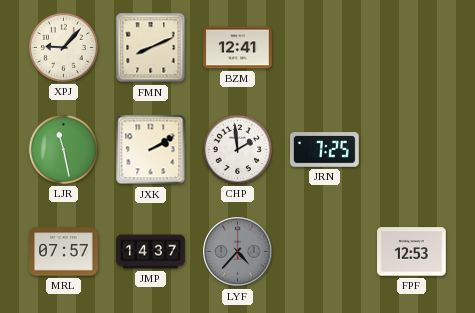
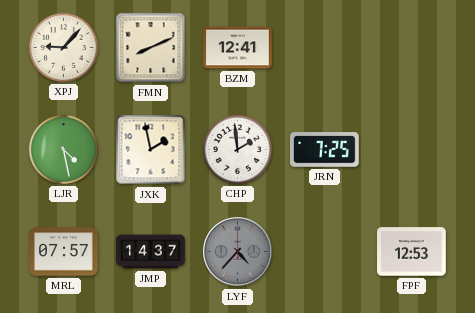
LJR: 11:28 -> 4:28 (63, 149)
JXK: 2:10 -> 1:58 (151, 150)
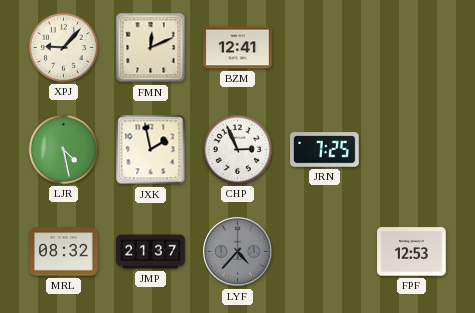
FMN: 8:11 -> 12:11 (151, 48)
CHP: 1:59 -> 2:56 (237, 149)
MRL: 07:57 -> 08:32 (64, 252)
JMP: 14:37 -> 21:37 (151, 252)
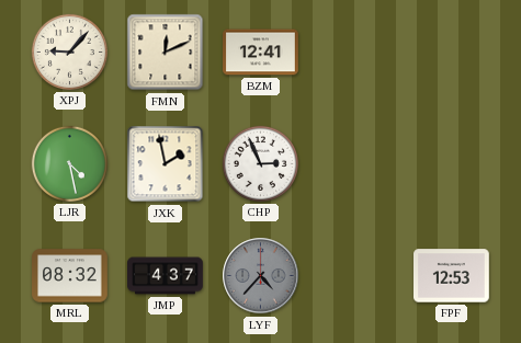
JRN: 7:25 -> none (325, 150)
JMP: 21:37 -> 4:37 (166, 276)
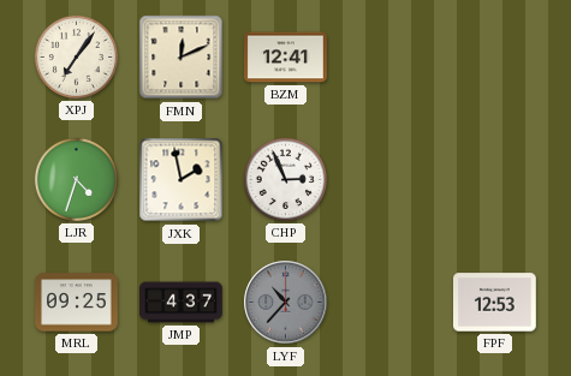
XPJ: 9:07 -> 7:06 (76, 56)
LJR: 4:28 -> 4:33 (76, 179)
MRL: 08:32 -> 09:25 (77, 303)
LYF: 4:37 -> 10:37 (286, 303)
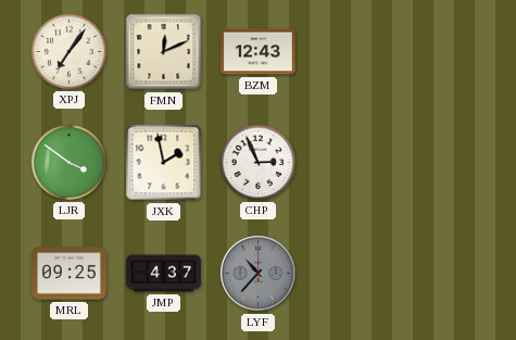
BZM: 12:41 -> 12:43 (259, 52)
LJR: 4:33 -> 3:51 (68, 162)
FPF: 12:53 -> none (495, 303)
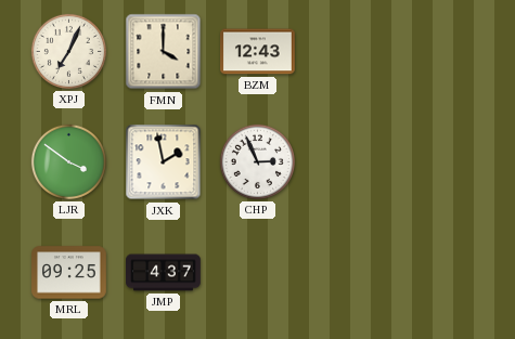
XPJ: 7:06 -> 7:04 (68, 51)
FMN: 12:11 -> 4:00 (164, 52)
LYF: 10:37 -> none (259, 274)
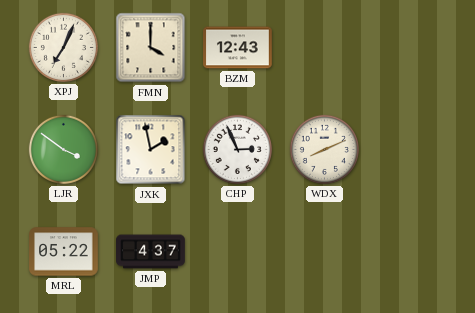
WDX: none -> 8:11 (324, 149)
MRL: 09:25 -> 05:22 (64, 252)
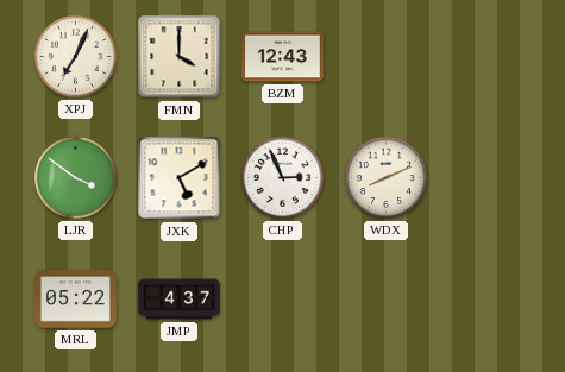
JXK: 1:58 -> 5:10 (180, 178)
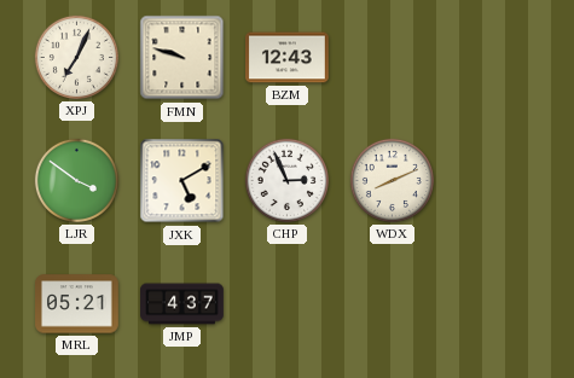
FMN: 4:00 -> 9:48 (182, 58)
MRL: 05:22 -> 05:21 (77, 304)
